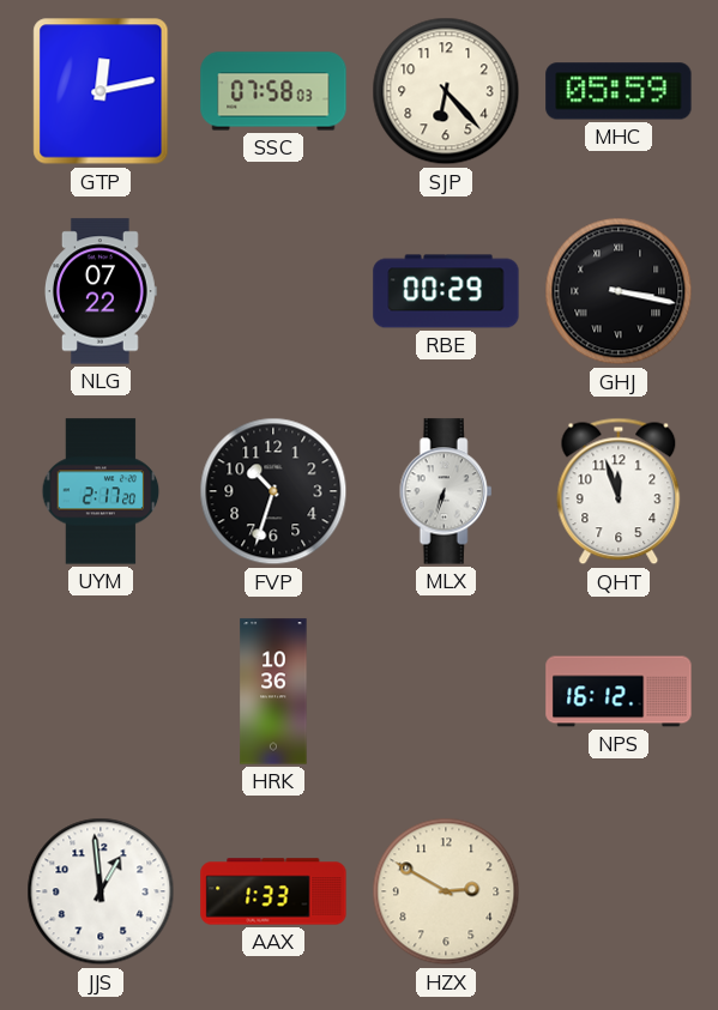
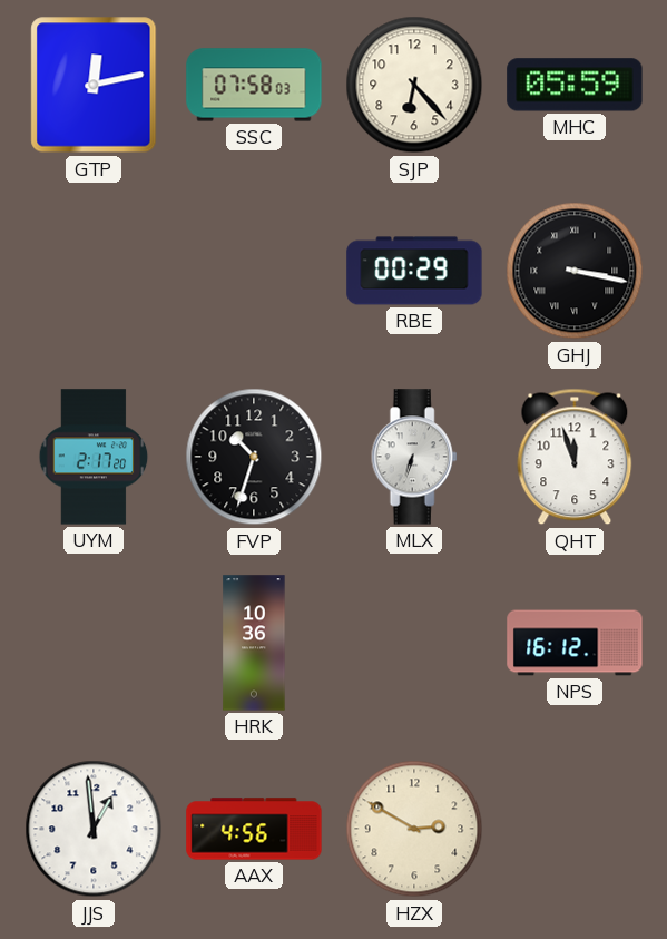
NLG: 07:22 -> none (102, 291)
AAX: 1:33 -> 4:56 (254, 829)
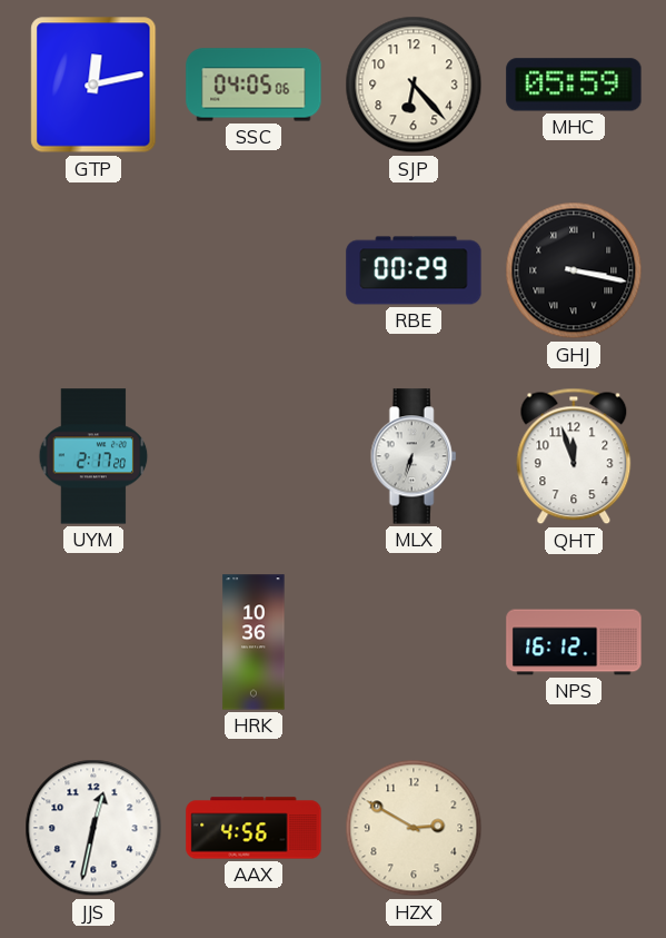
SSC: 07:58 -> 04:05 (254, 85)
FVP: 10:33 -> none (254, 457)
JJS: 12:59 -> 12:32 (93, 828)
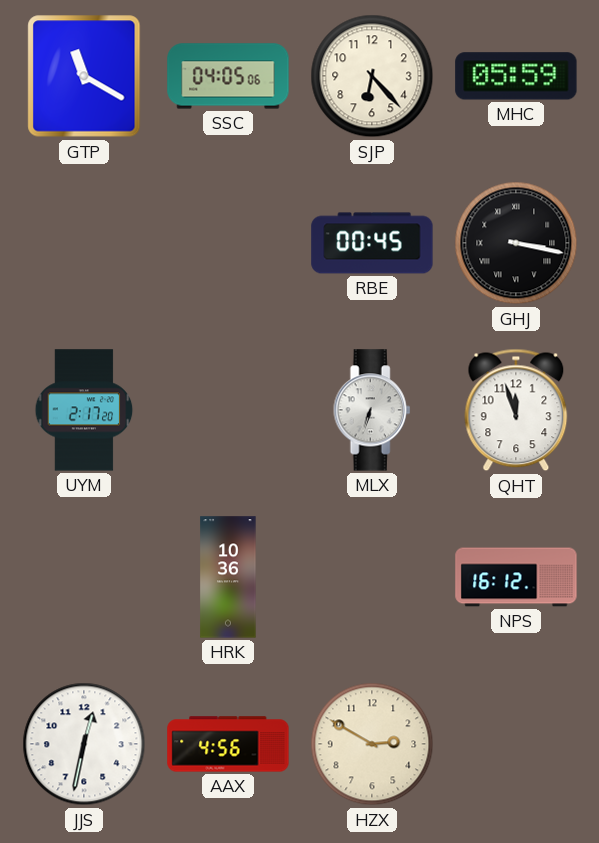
GTP: 12:13 -> 11:20 (84, 76)
RBE: 00:29 -> 00:45 (372, 243)
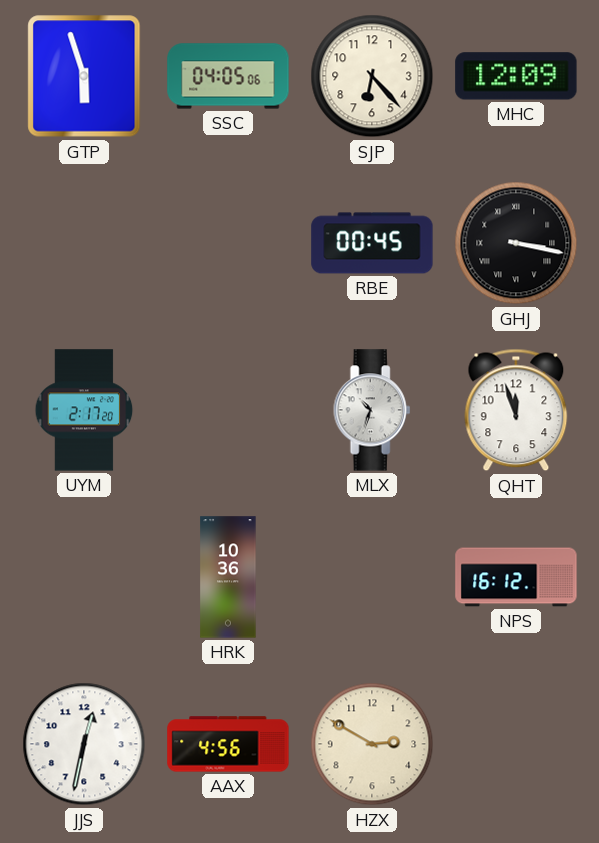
GTP: 11:20 -> 5:57 (84, 76)
MHC: 05:59 -> 12:09 (516, 76)
MLX: 6:33 -> 10:33 (372, 410)
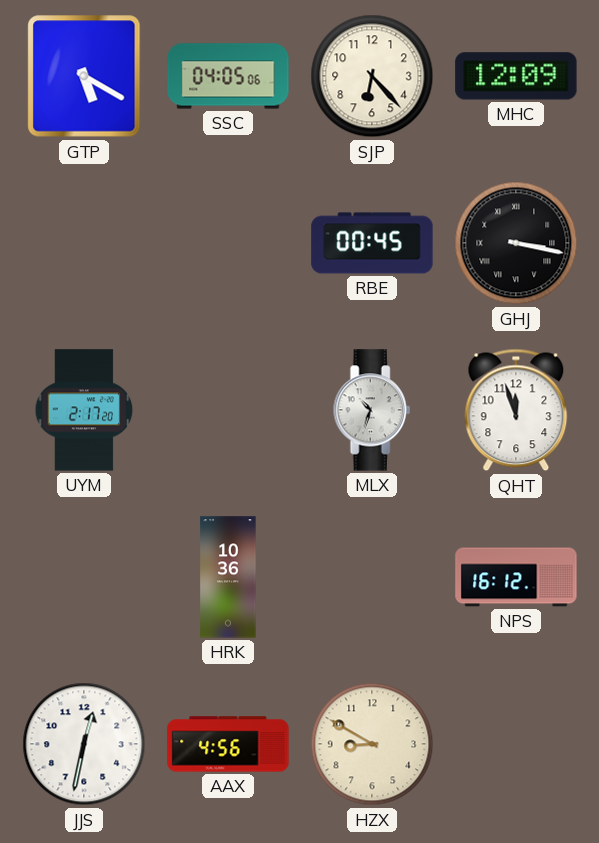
GTP: 5:57 -> 5:20 (84, 76)
HZX: 2:50 -> 8:50 (372, 744)
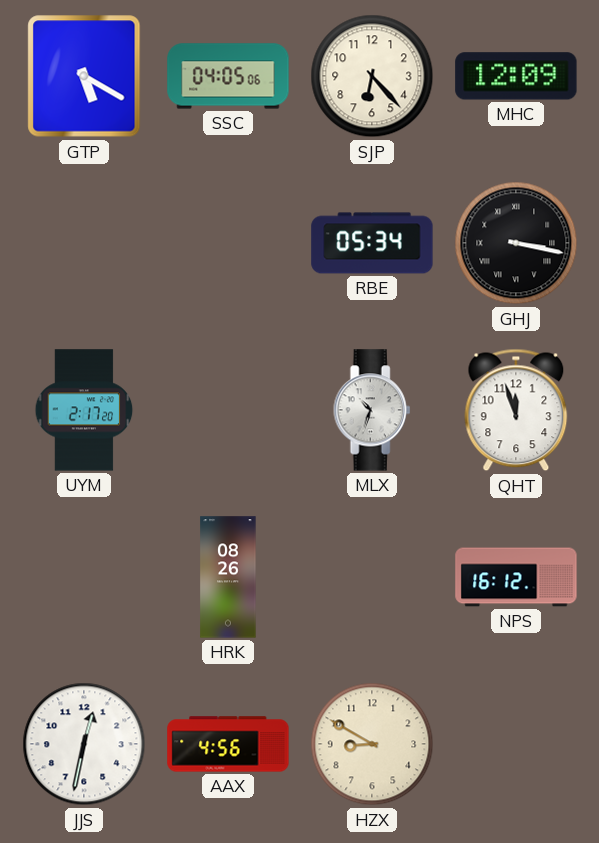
RBE: 00:45 -> 05:34 (372, 243)
HRK: 10:36 -> 08:26 (228, 577)
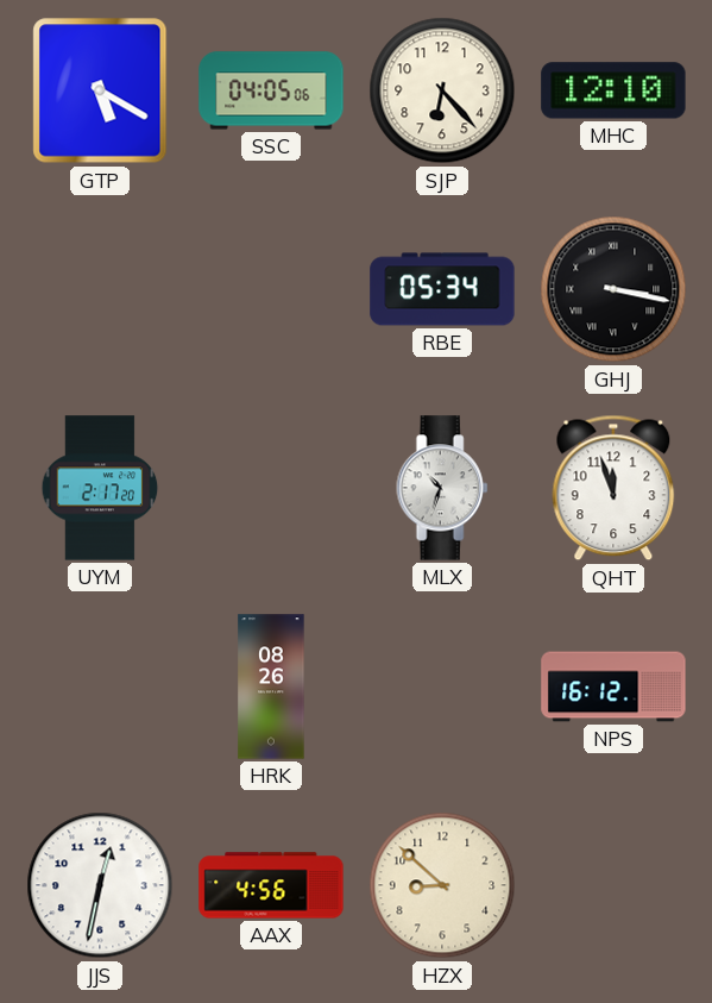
MHC: 12:09 -> 12:10 (613, 90)
HZX: 8:50 -> 8:52 (442, 885)
